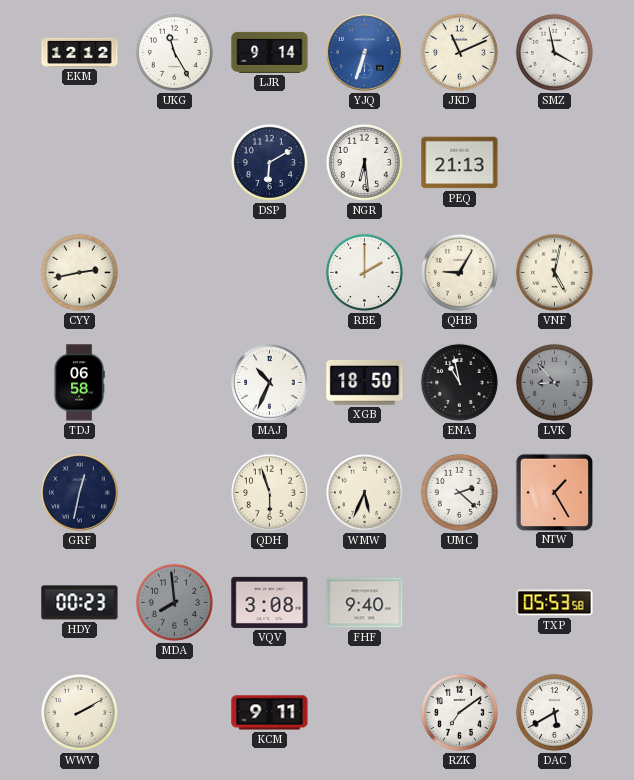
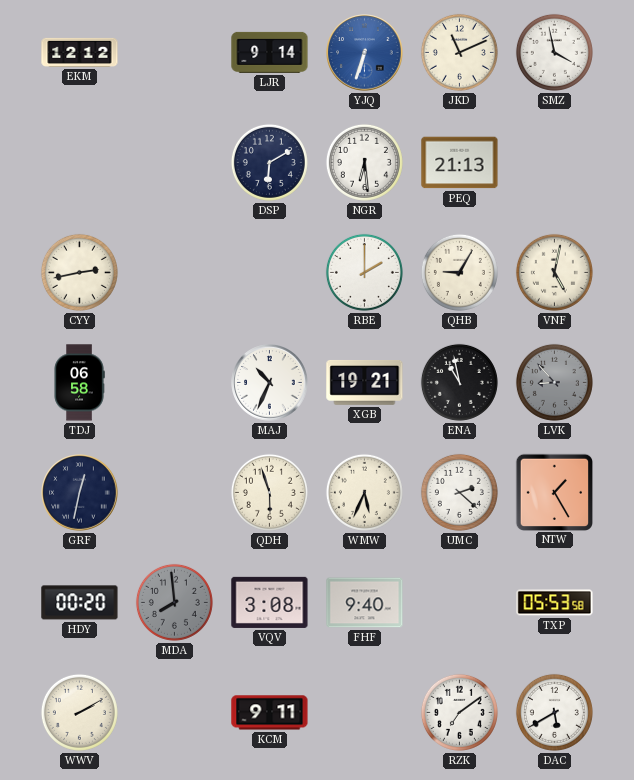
UKG: 11:25 -> none (174, 52)
XGB: 18:50 -> 19:21 (365, 382)
HDY: 00:23 -> 00:20 (80, 603)
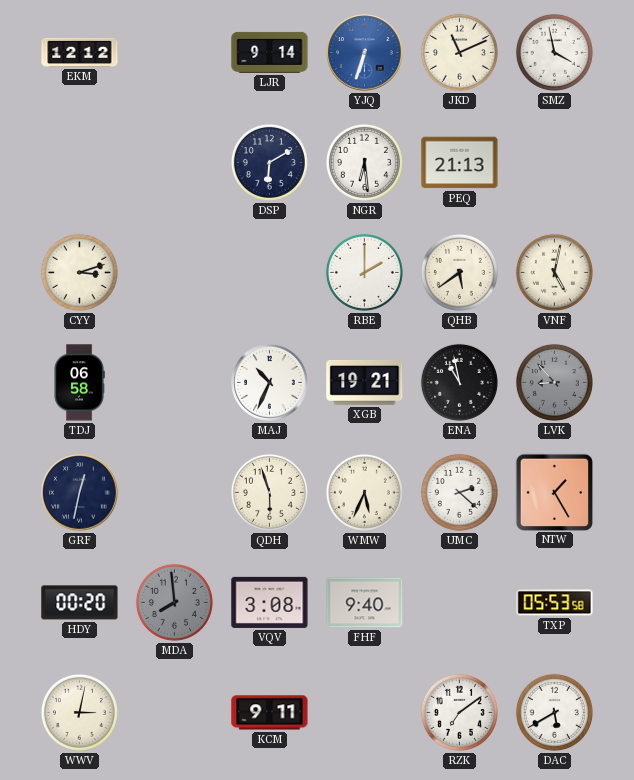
CYY: 2:43 -> 3:12 (79, 272)
QHB: 9:05 -> 5:39 (459, 272)
WWV: 2:10 -> 3:02 (79, 712)
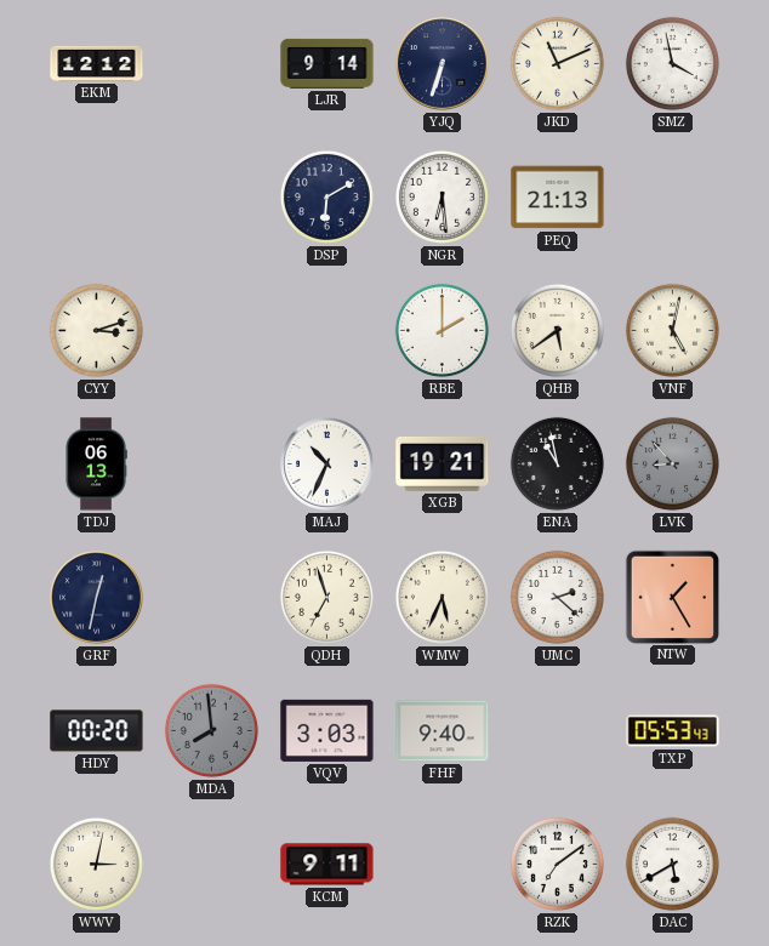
YJQ dial: blue -> navy (443, 64)
TDJ: 06:58 -> 06:13 (96, 465)
QDH: 5:57 -> 6:57 (326, 597)
VQV: 3:08 -> 3:03 (327, 730)
TXP: 05:53:58 -> 05:53:43 (673, 731)
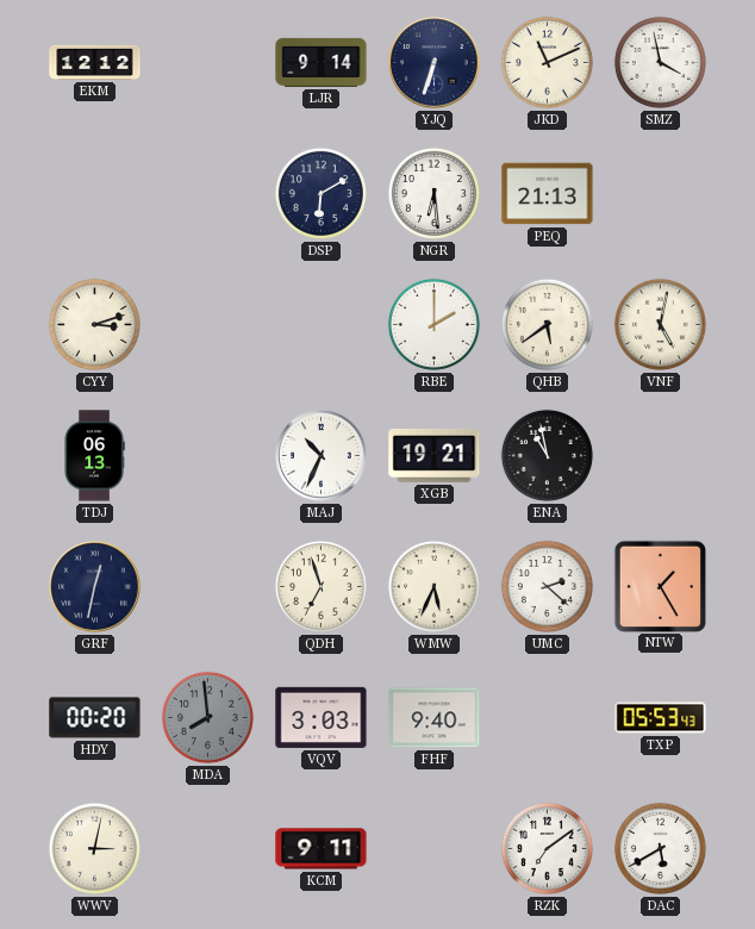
LVK: 8:53 -> none (672, 463)
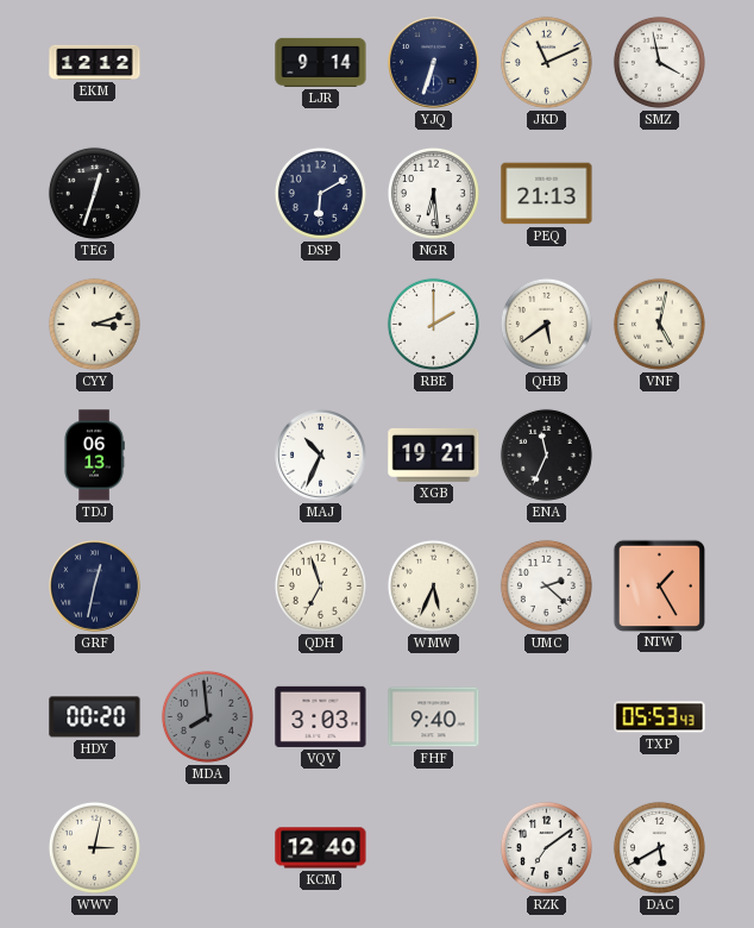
TEG: none -> 12:33 (94, 193)
ENA: 10:58 -> 11:34 (546, 454)
KCM: 9:11 -> 12:40 (321, 848)
